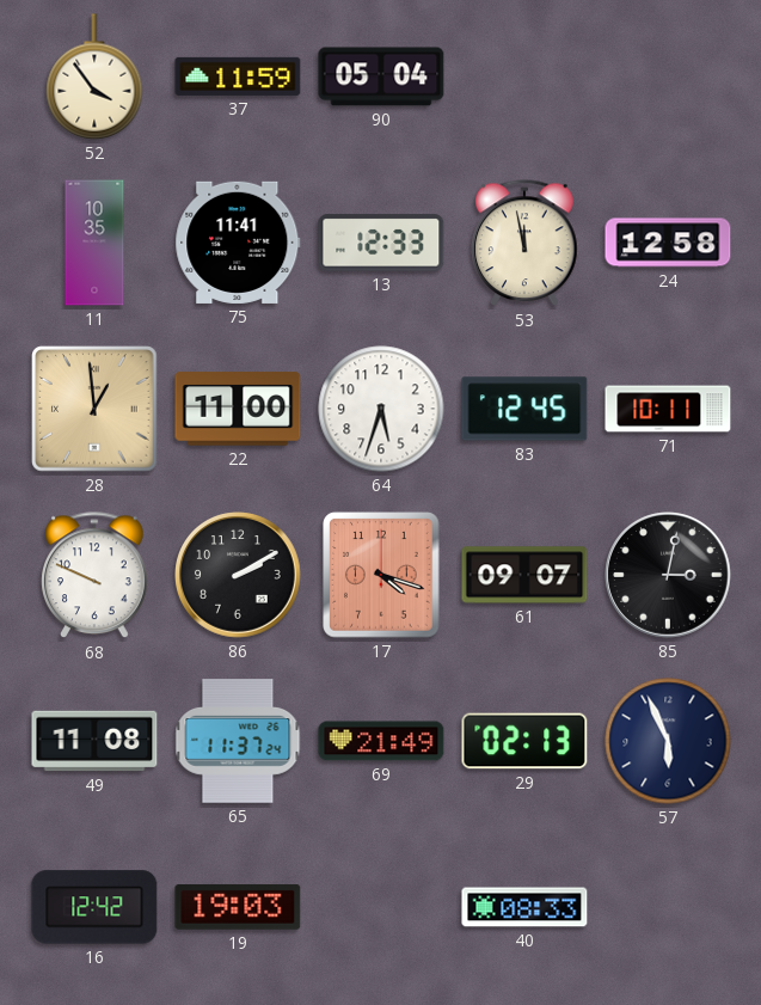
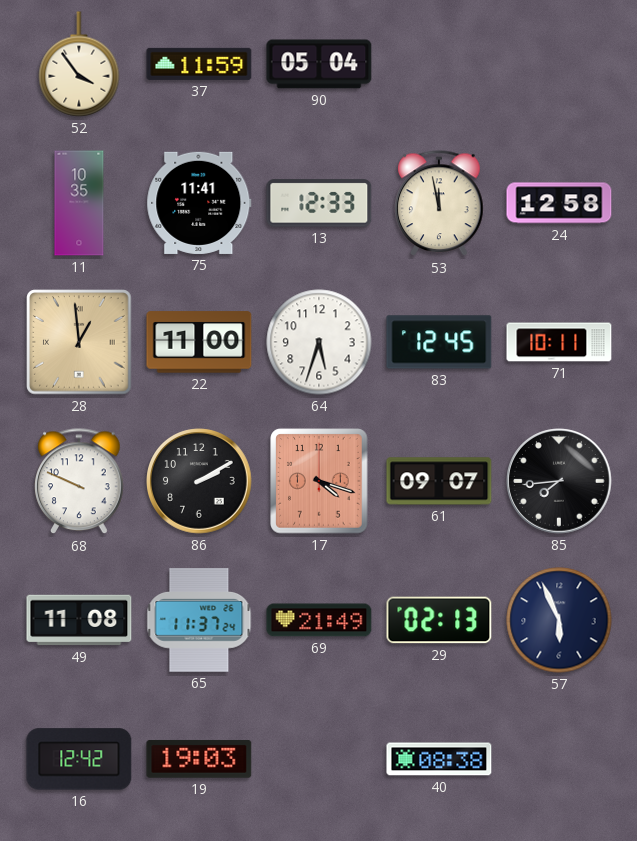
85: 3:02 -> 7:44 (559, 481)
40: 08:33 -> 08:38 (439, 759)
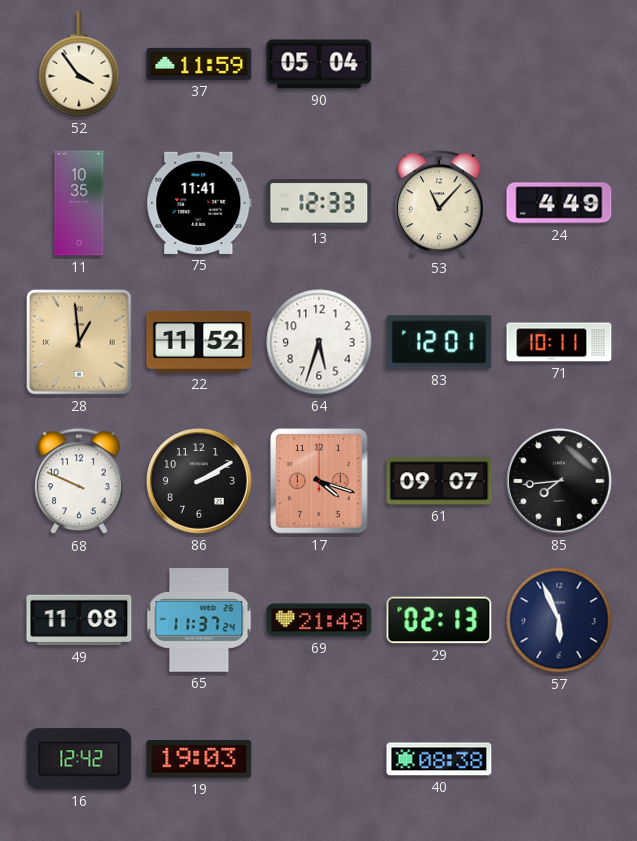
53: 11:58 -> 11:07 (439, 204)
24: 12:58 -> 4:49 (559, 203)
22: 11:00 -> 11:52 (199, 342)
83: 12:45 -> 12:01 (439, 342)
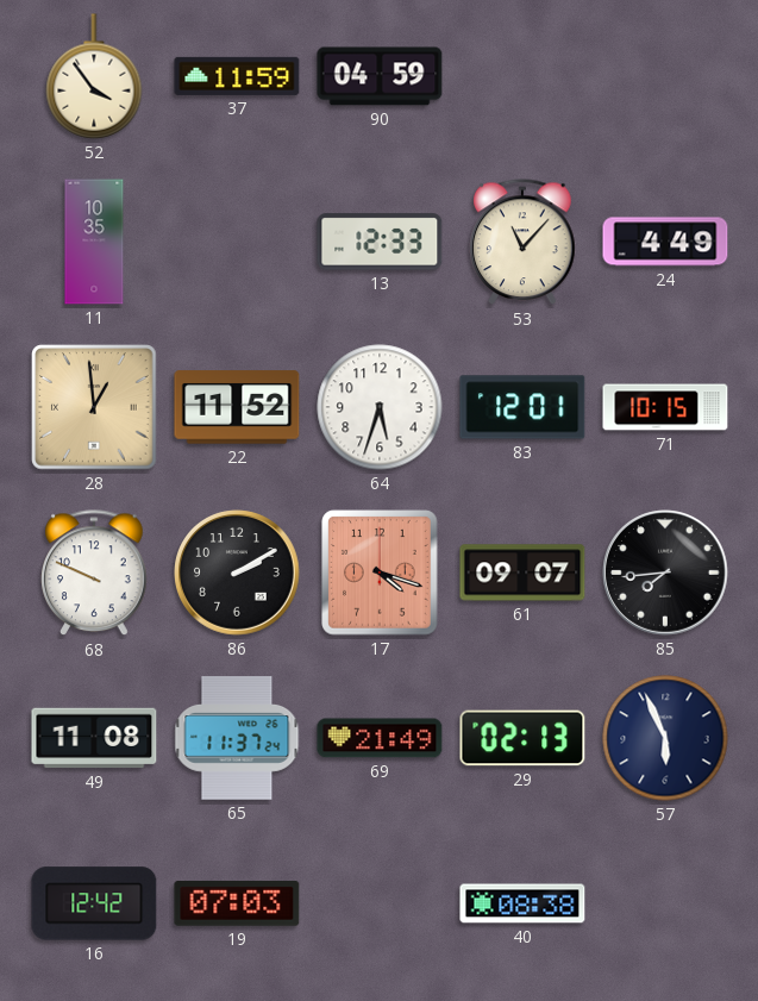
90: 05:04 -> 04:59 (380, 76)
75: 11:41 -> none (199, 203)
71: 10:11 -> 10:15 (665, 407)
19: 19:03 -> 07:03 (237, 903)
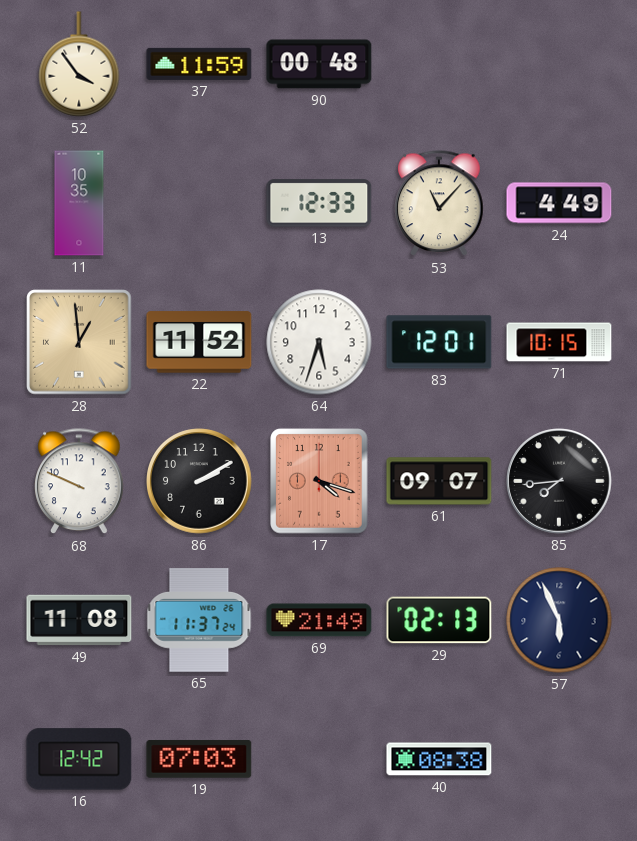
90: 04:59 -> 00:48 (319, 64)
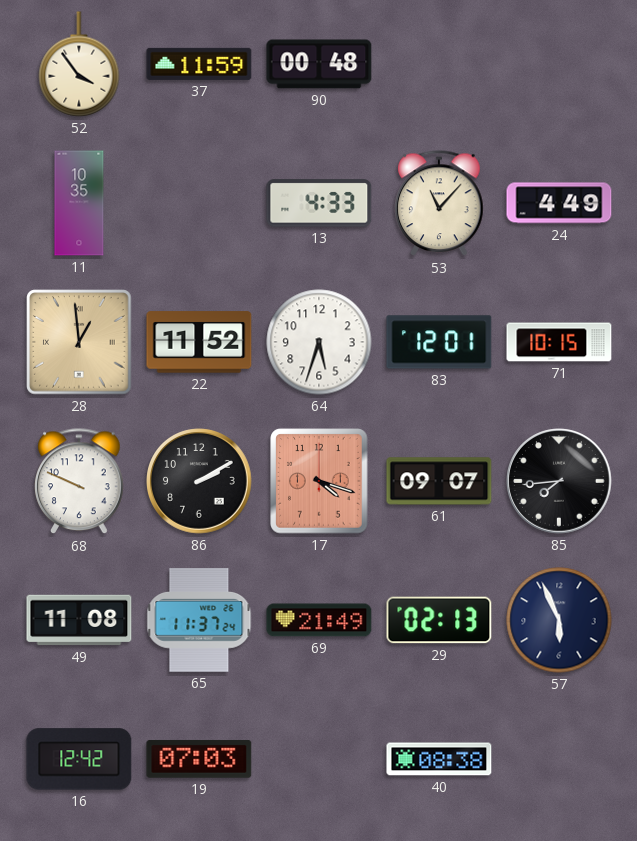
13: 12:33 -> 4:33 (319, 203)
